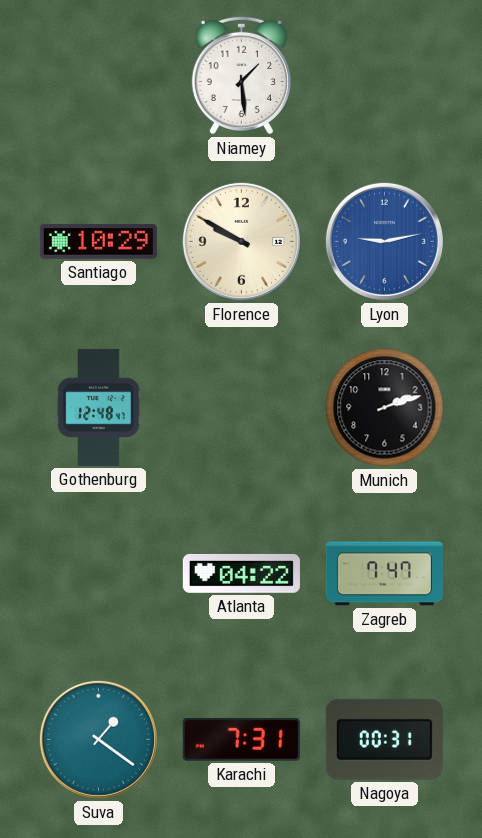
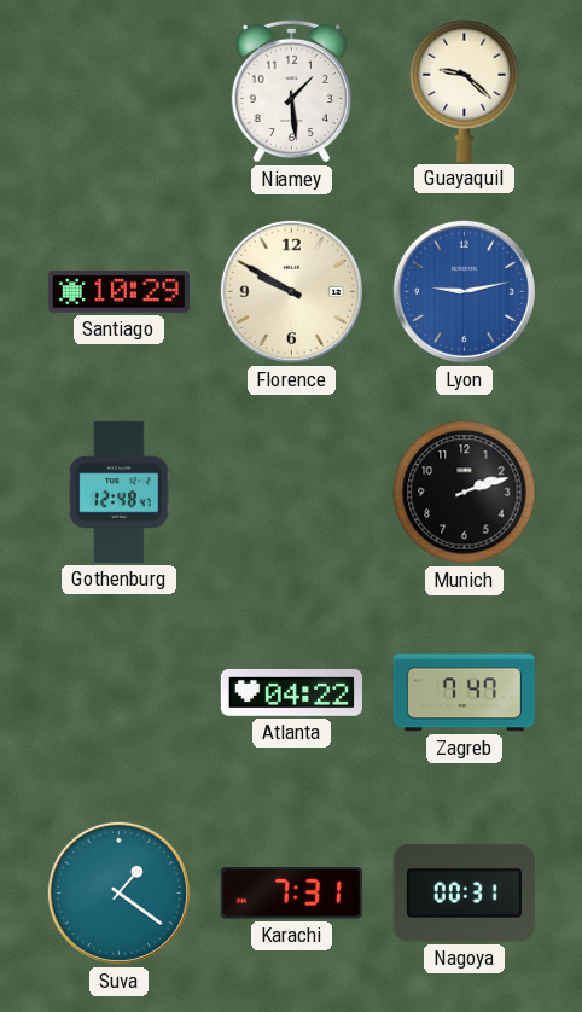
Guayaquil: none -> 9:22 (465, 91)
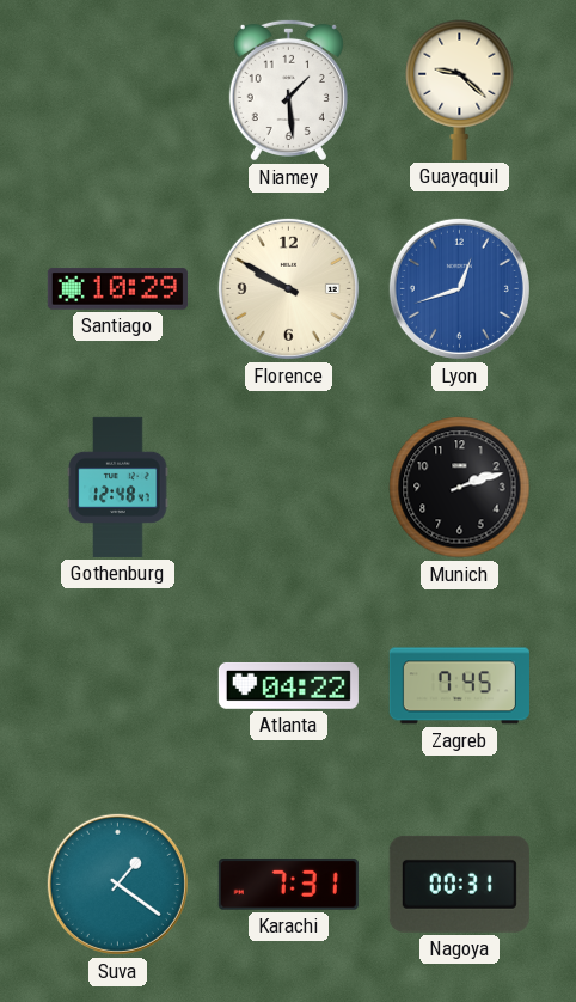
Lyon: 9:13 -> 12:42 (459, 288)
Zagreb: 7:47 -> 7:45 (459, 686)
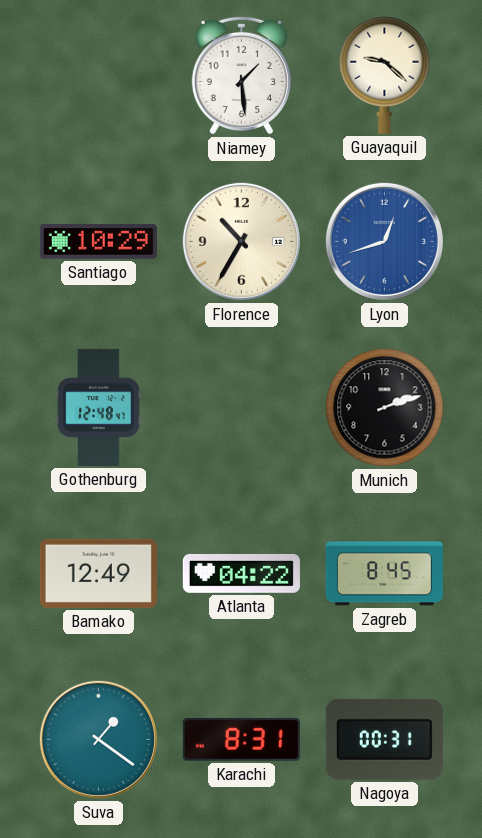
Florence: 9:50 -> 10:35 (241, 241)
Bamako: none -> 12:49 (98, 573)
Zagreb: 7:45 -> 8:45 (384, 574)
Karachi: 7:31 -> 8:31 (241, 740)
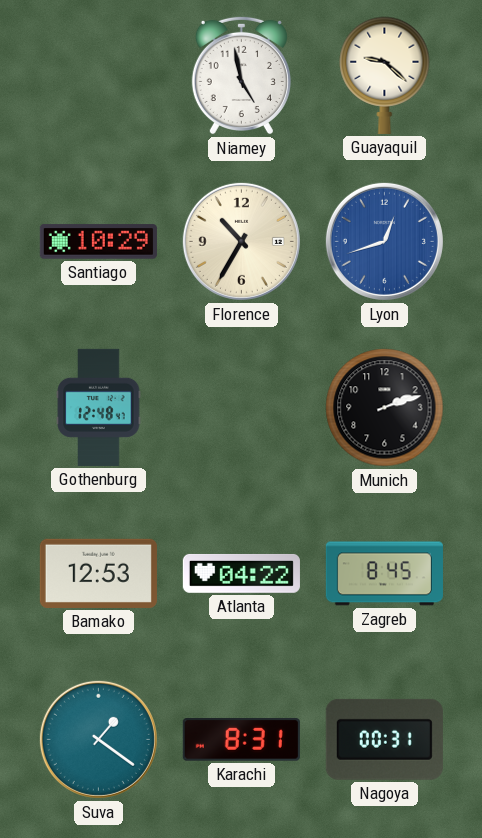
Niamey: 1:29 -> 4:58 (241, 75)
Bamako: 12:49 -> 12:53 (98, 573)
